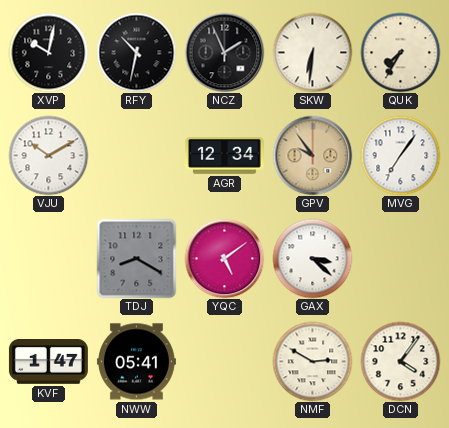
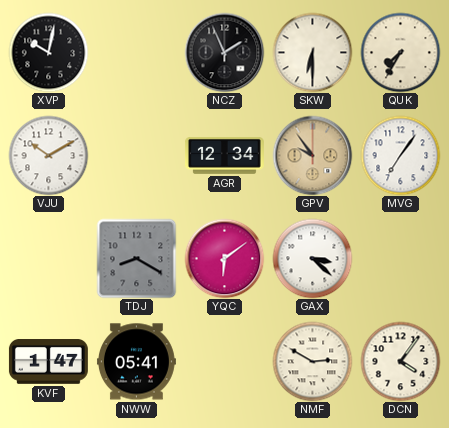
RFY: 10:32 -> none (136, 52)
SKW: 6:31 -> 6:30 (312, 52)
YQC: 5:09 -> 6:09 (224, 258)
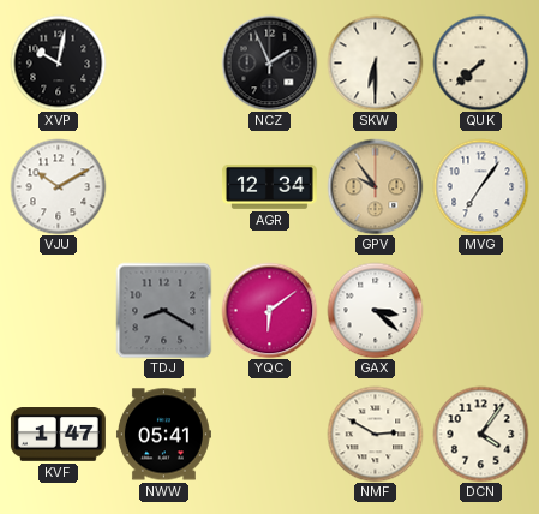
QUK: 7:35 -> 7:38 (480, 62)
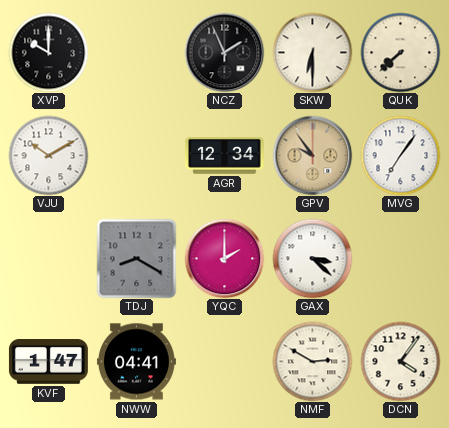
XVP: 10:02 -> 10:00 (48, 52)
YQC: 6:09 -> 2:00 (224, 258)
NWW: 05:41 -> 04:41 (136, 362)
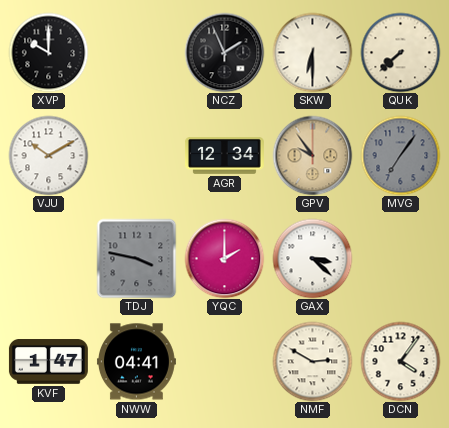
MVG dial: white -> grey (400, 155)
TDJ: 8:20 -> 3:47 (136, 258)
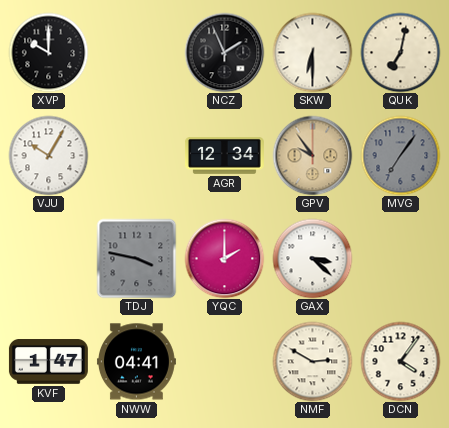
QUK: 7:38 -> 7:02 (400, 52)
VJU: 10:10 -> 10:05 (48, 155)
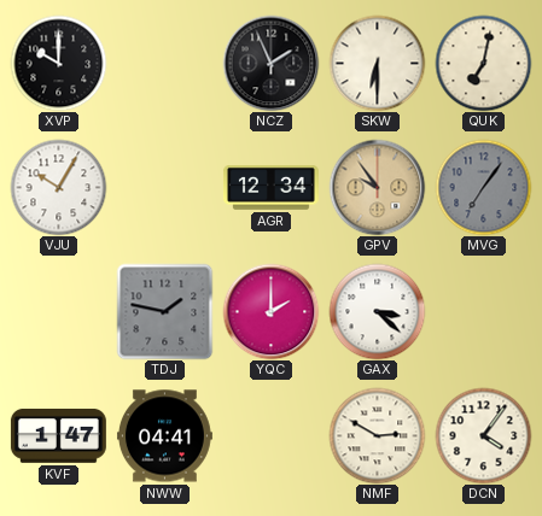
TDJ: 3:47 -> 1:47 (164, 311)
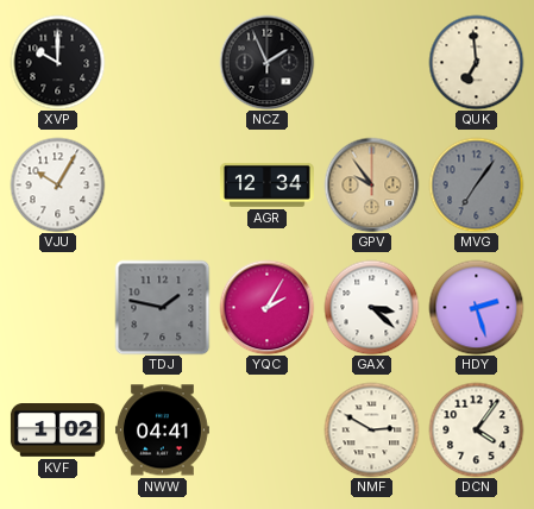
SKW: 6:30 -> none (377, 63)
QUK: 7:02 -> 6:59 (476, 62)
YQC: 2:00 -> 2:05 (266, 307)
HDY: none -> 2:27 (476, 307)
KVF: 1:47 -> 1:02 (57, 431)
